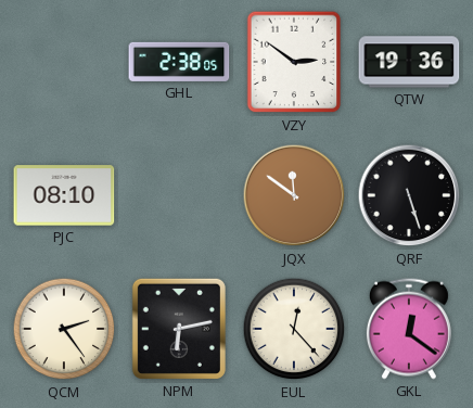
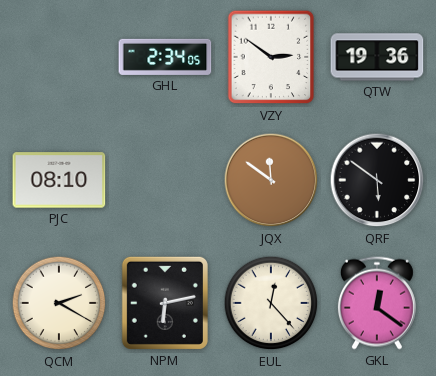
GHL: 2:38 -> 2:34 (165, 57)
QRF: 5:27 -> 5:51 (377, 180)
QCM: 2:24 -> 2:20 (59, 303)
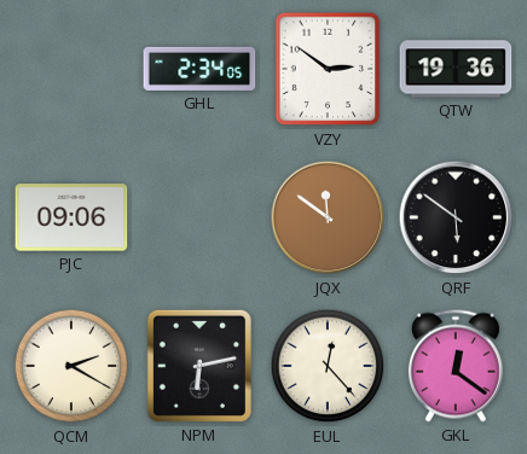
PJC: 08:10 -> 09:06 (71, 217)
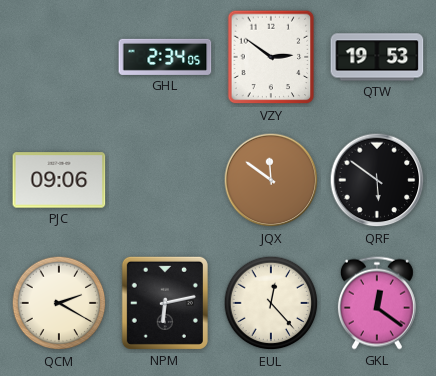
QTW: 19:36 -> 19:53 (377, 57)
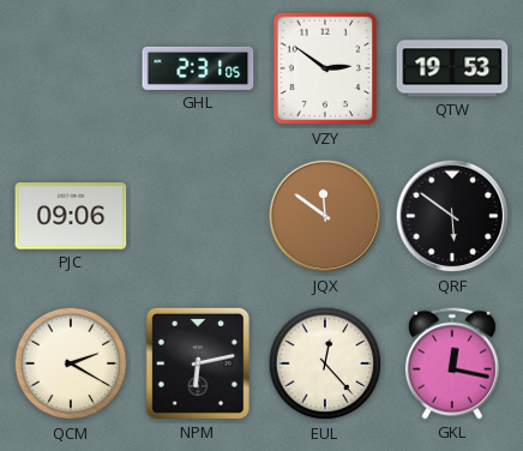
GHL: 2:34 -> 2:31 (198, 68)
GKL: 12:21 -> 12:17 (452, 363)
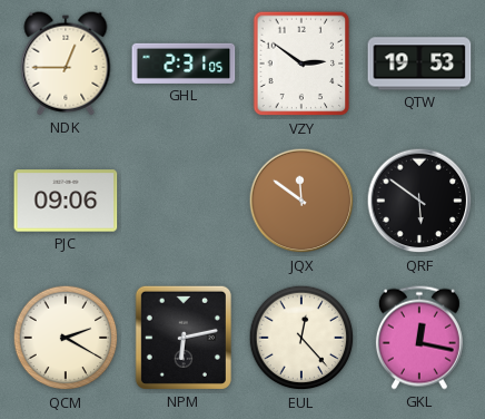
NDK: none -> 12:45 (66, 64)
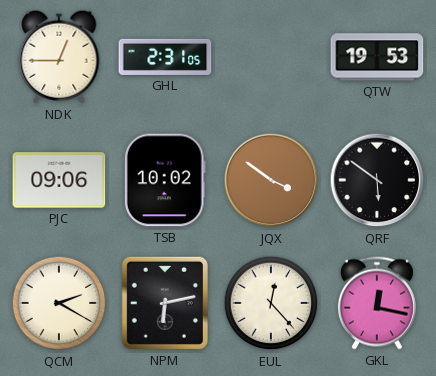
VZY: 2:51 -> none (301, 64)
TSB: none -> 10:02 (165, 180)
JQX: 11:51 -> 3:51 (271, 180)
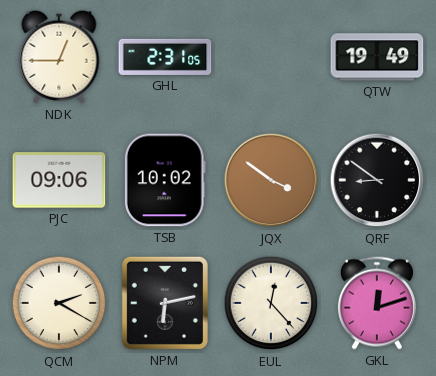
QTW: 19:53 -> 19:49 (377, 57)
QRF: 5:51 -> 8:51 (377, 180)
GKL: 12:17 -> 12:12 (377, 303)
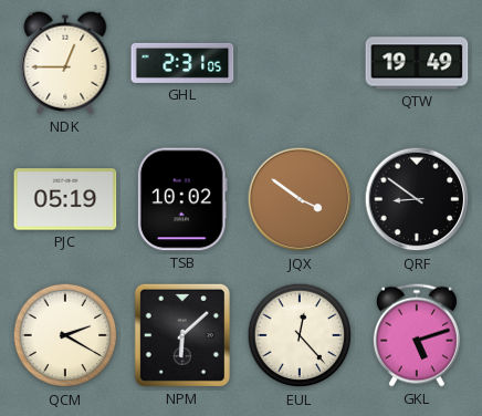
PJC: 09:06 -> 05:19 (65, 199)
NPM: 6:13 -> 6:08 (182, 335)
GKL: 12:12 -> 5:12 (417, 335)
